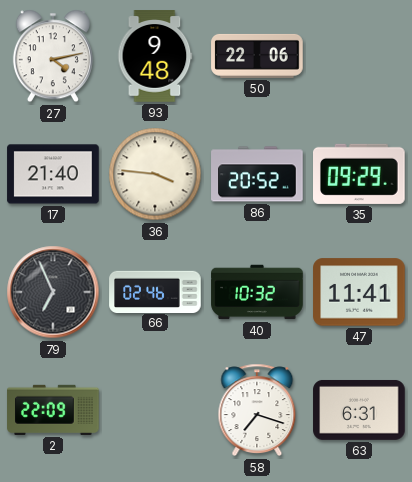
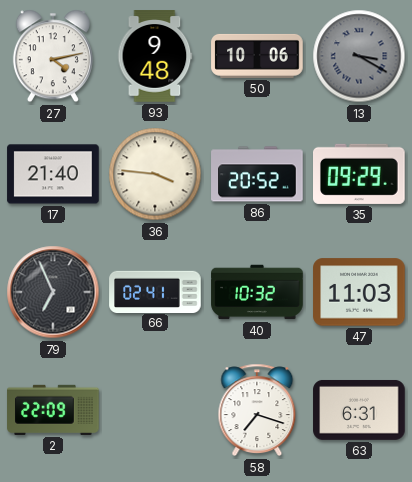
50: 22:06 -> 10:06 (257, 56)
13: none -> 3:20 (359, 56)
66: 02:46 -> 02:41 (155, 291)
47: 11:41 -> 11:03 (359, 292)
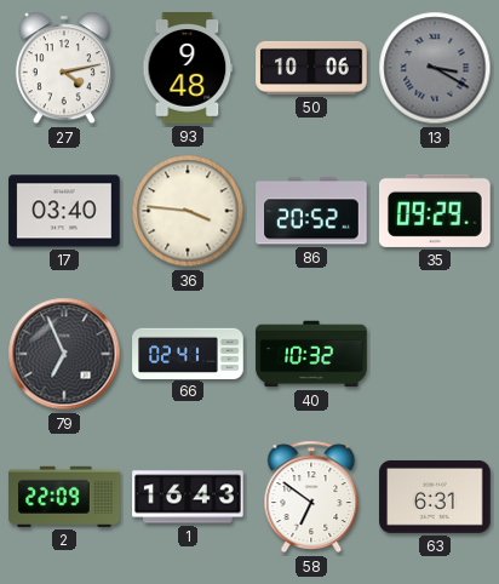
17: 21:40 -> 03:40 (64, 211)
47: 11:03 -> none (359, 292)
1: none -> 16:43 (188, 497)
58: 7:18 -> 6:51 (311, 497)
